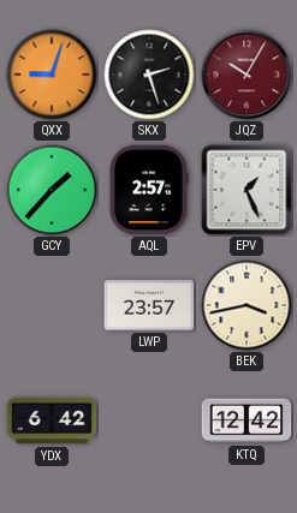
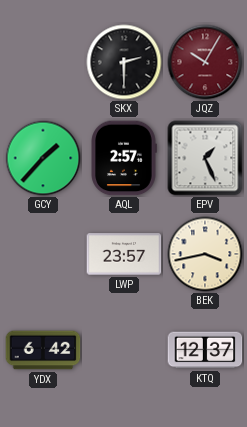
QXX: 9:03 -> none (52, 74)
SKX: 2:27 -> 2:30 (124, 62)
KTQ: 12:42 -> 12:37 (205, 350)
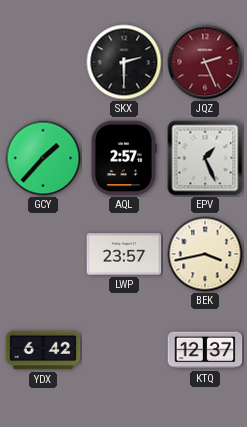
JQZ: 10:05 -> 2:26 (205, 62)
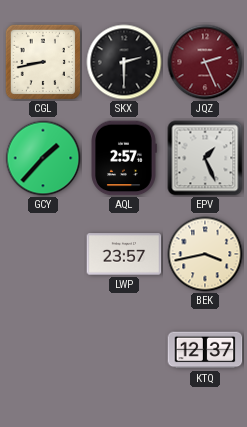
CGL: none -> 8:43 (43, 62)
YDX: 6:42 -> none (43, 350)
